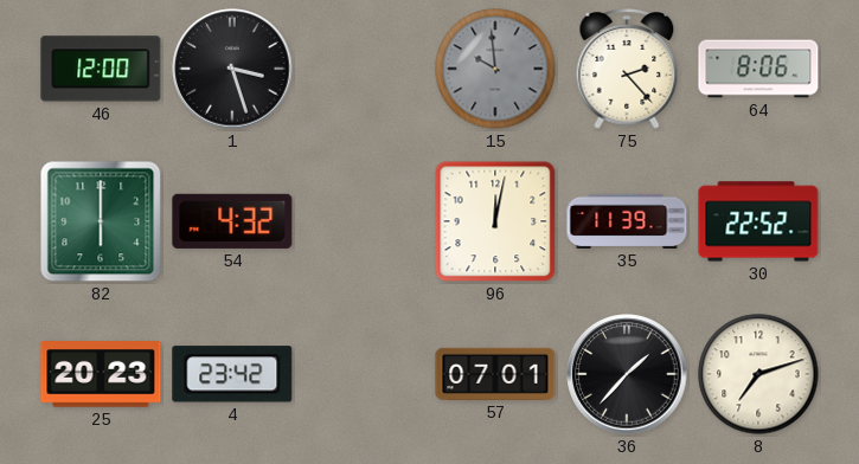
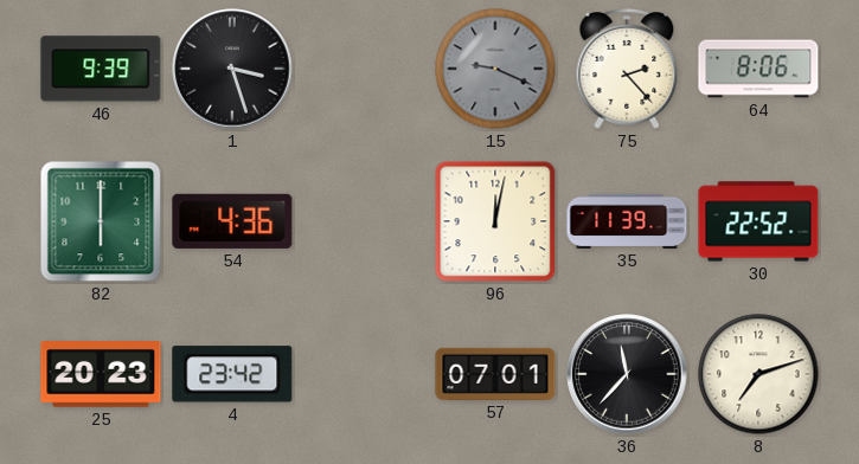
46: 12:00 -> 9:39 (101, 69)
15: 9:59 -> 9:19 (495, 69)
54: 4:32 -> 4:36 (232, 221)
36: 1:37 -> 11:37 (627, 374)
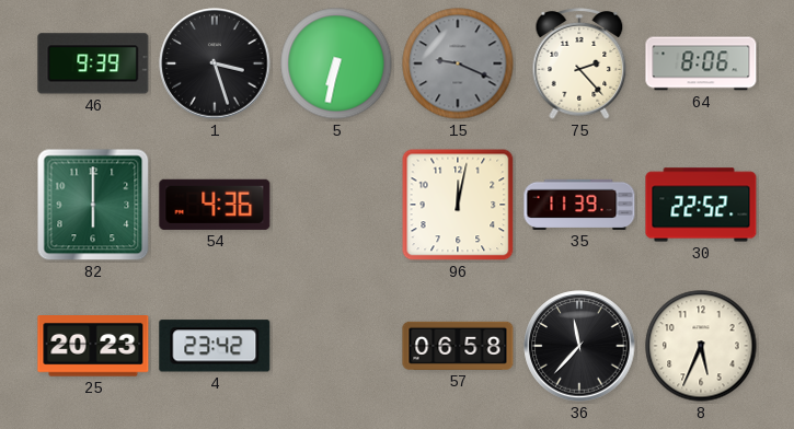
5: none -> 6:32 (336, 63)
57: 07:01 -> 06:58 (458, 346)
8: 7:12 -> 5:34 (701, 346)
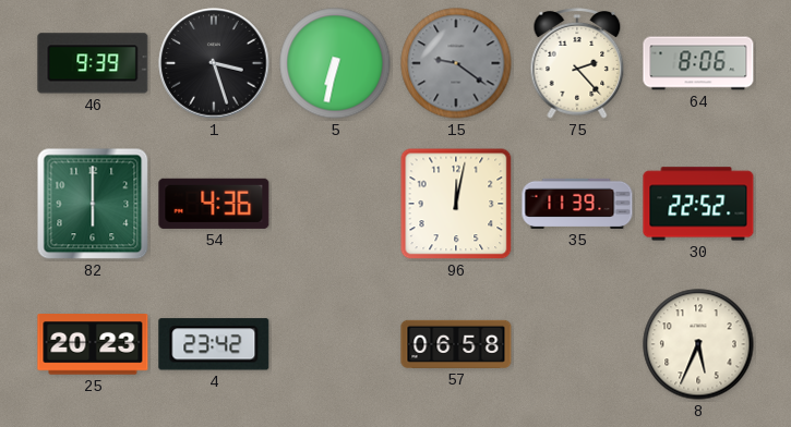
15: 9:19 -> 9:21 (456, 63)
36: 11:37 -> none (579, 346)
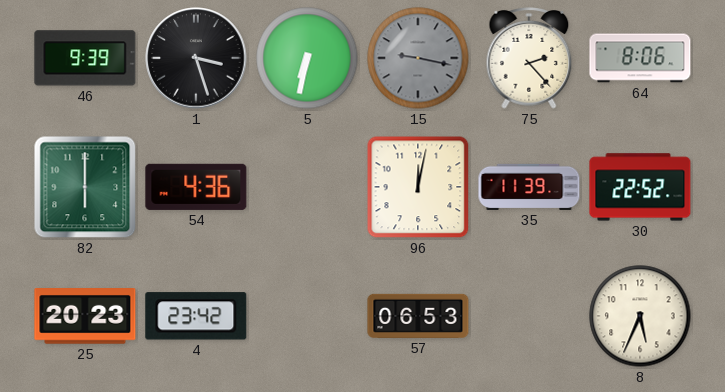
15: 9:21 -> 9:17 (418, 58)
57: 06:58 -> 06:53 (418, 316)
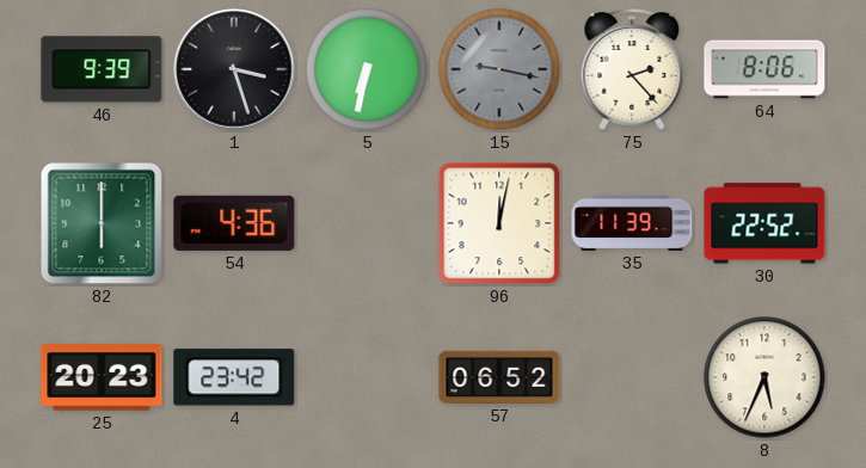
57: 06:53 -> 06:52 (499, 377)
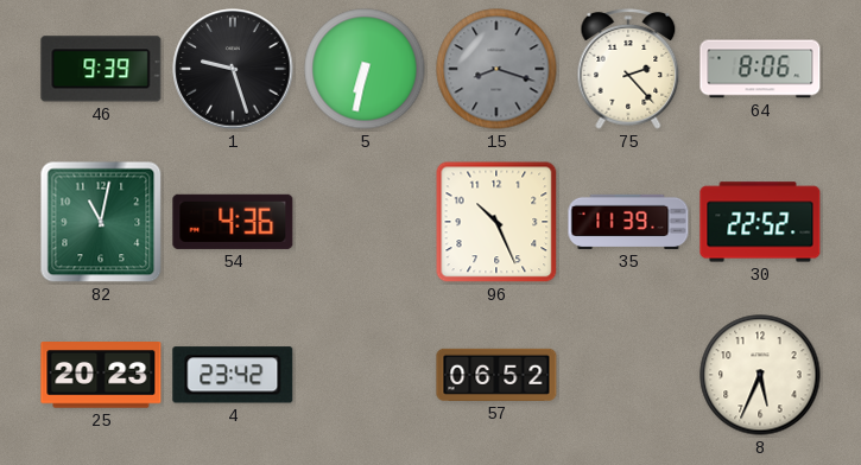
1: 3:27 -> 9:27 (233, 69)
15: 9:17 -> 8:18 (496, 69)
82: 6:00 -> 11:02 (101, 222)
96: 12:02 -> 10:26 (496, 222)
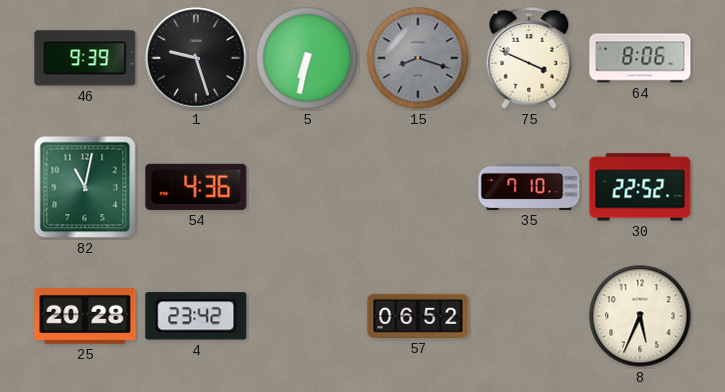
75: 2:23 -> 3:49 (529, 59)
96: 10:26 -> none (496, 222)
35: 11:39 -> 7:10 (529, 187)
25: 20:23 -> 20:28 (85, 317)
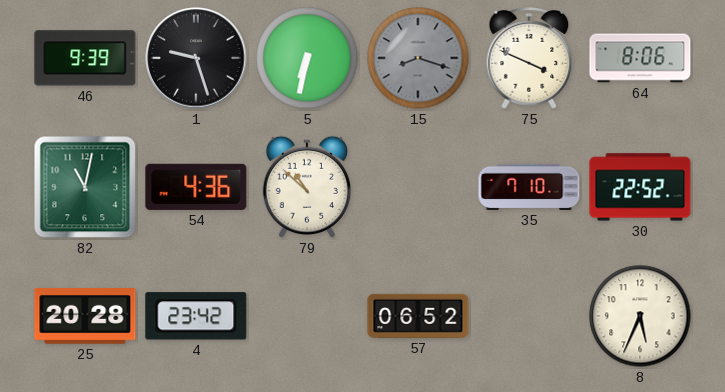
79: none -> 10:52 (307, 187)
